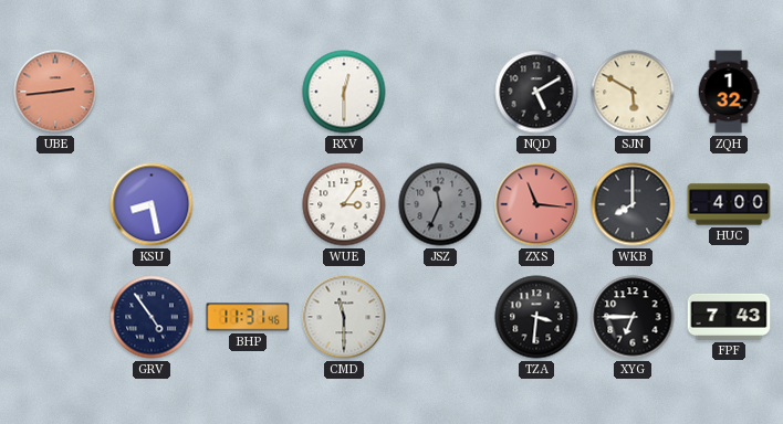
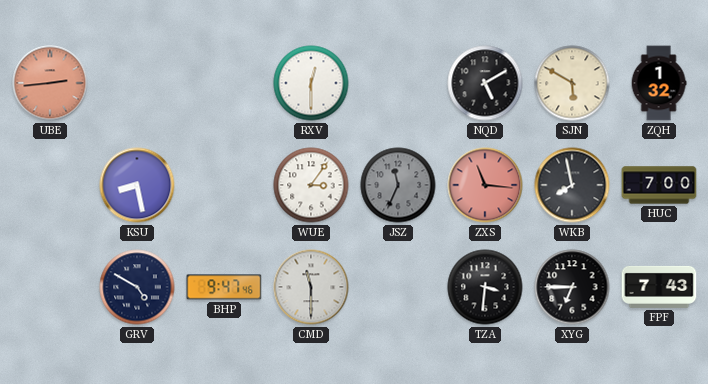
WKB: 8:00 -> 7:58 (572, 185)
HUC: 4:00 -> 7:00 (659, 185)
GRV: 4:54 -> 4:50 (137, 287)
BHP: 11:31 -> 9:47 (224, 287)
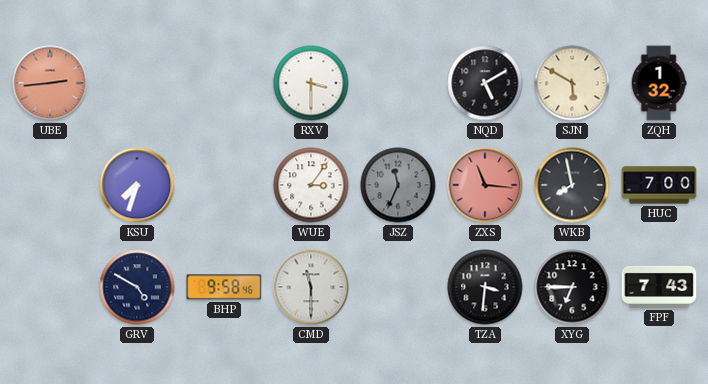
RXV: 12:30 -> 3:30 (311, 83)
KSU: 8:28 -> 7:33 (137, 185)
BHP: 9:47 -> 9:58 (224, 287)
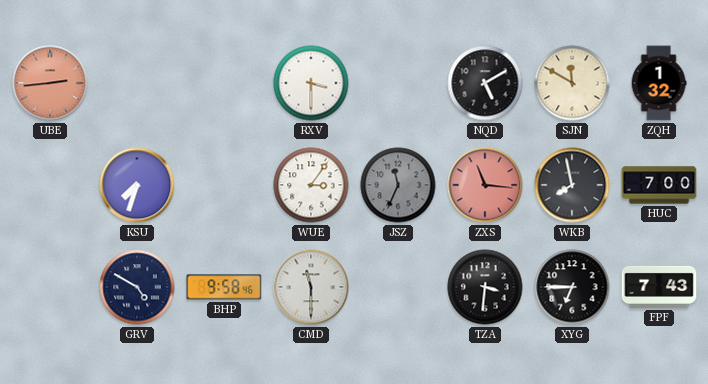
SJN: 5:50 -> 11:50 (572, 83)
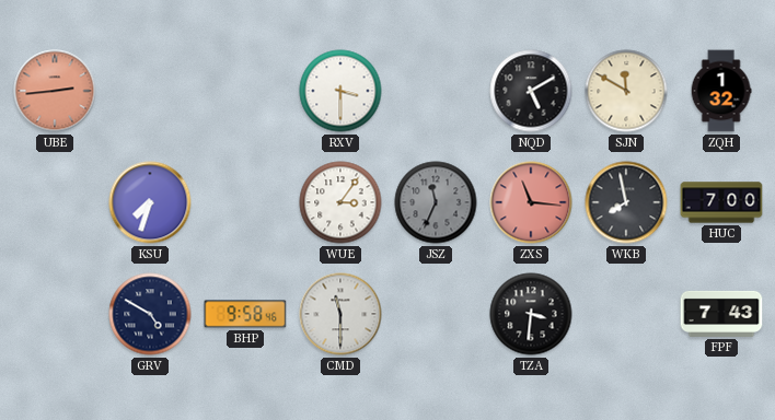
XYG: 6:45 -> none (572, 287)
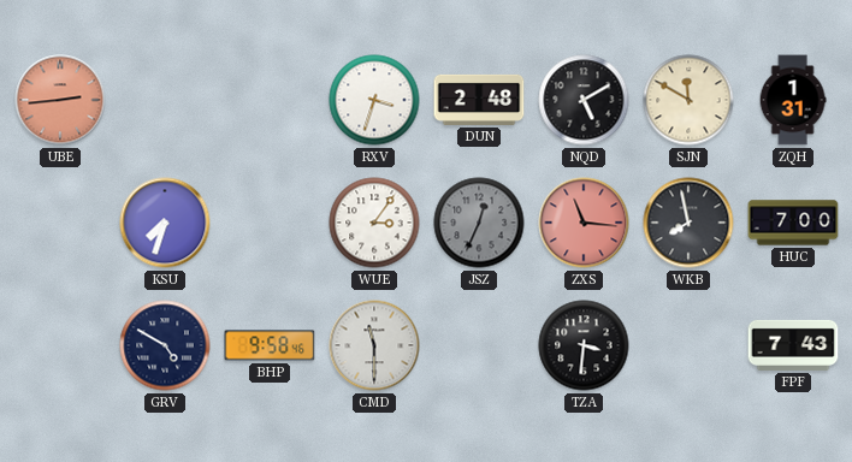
RXV: 3:30 -> 3:33 (374, 100)
DUN: none -> 2:48 (479, 100)
ZQH: 1:32 -> 1:31 (793, 100)
JSZ: 11:34 -> 12:34 (479, 223)
